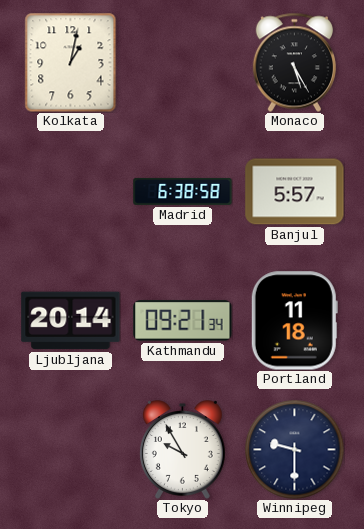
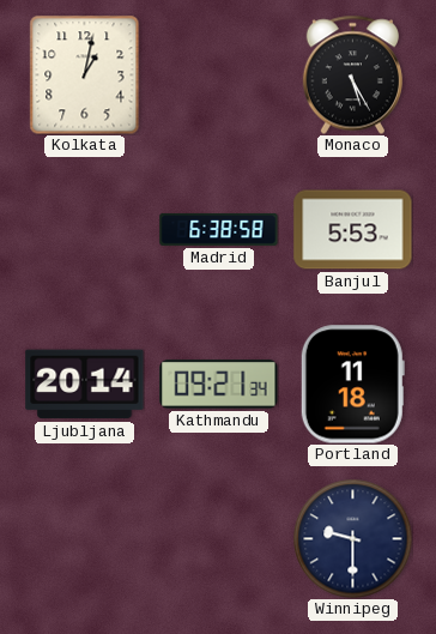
Banjul: 5:57 -> 5:53 (353, 230)
Tokyo: 9:55 -> none (182, 450)
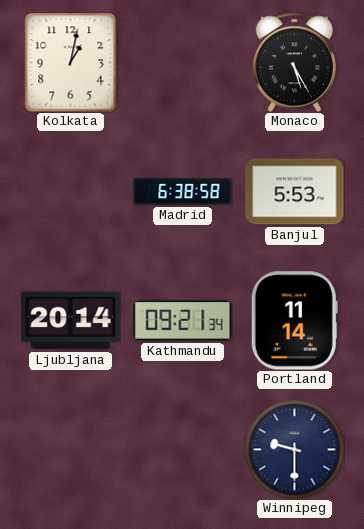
Portland: 11:18 -> 11:14 (294, 321)
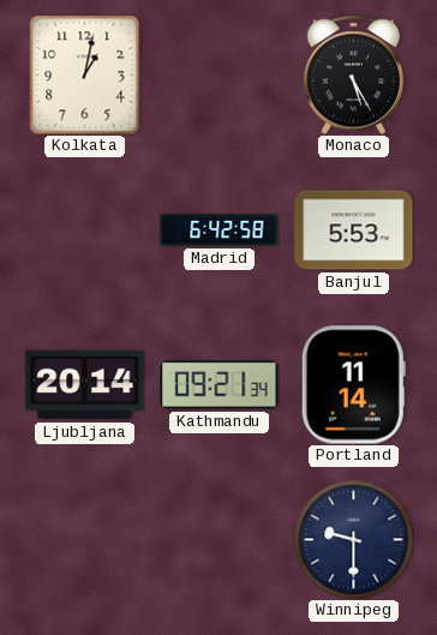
Madrid: 6:38 -> 6:42 (220, 229)
